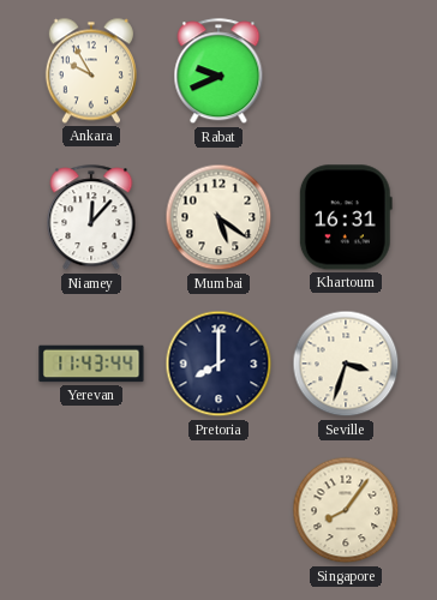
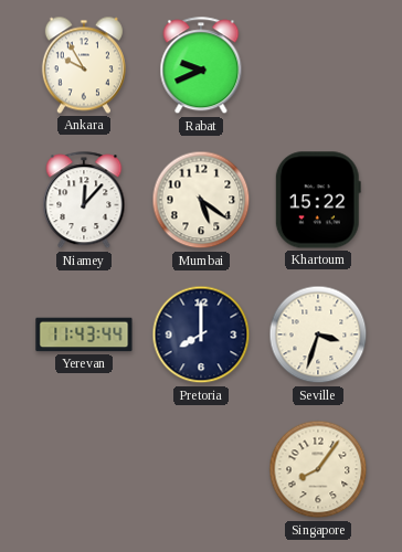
Khartoum: 16:31 -> 15:22 (318, 200)
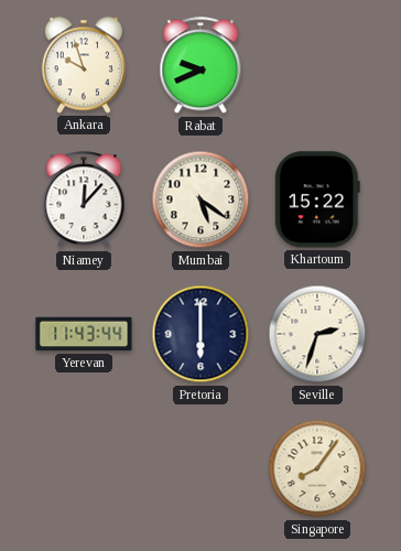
Ankara: 9:55 -> 9:57 (84, 65)
Pretoria: 8:00 -> 6:00 (201, 334)
Seville: 3:33 -> 2:33 (317, 334)
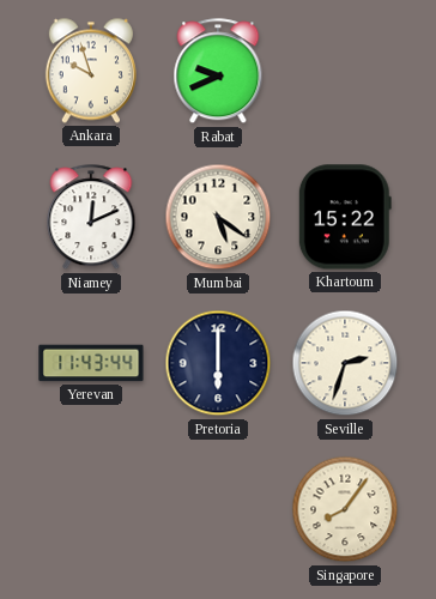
Niamey: 12:07 -> 12:11 (91, 218)
